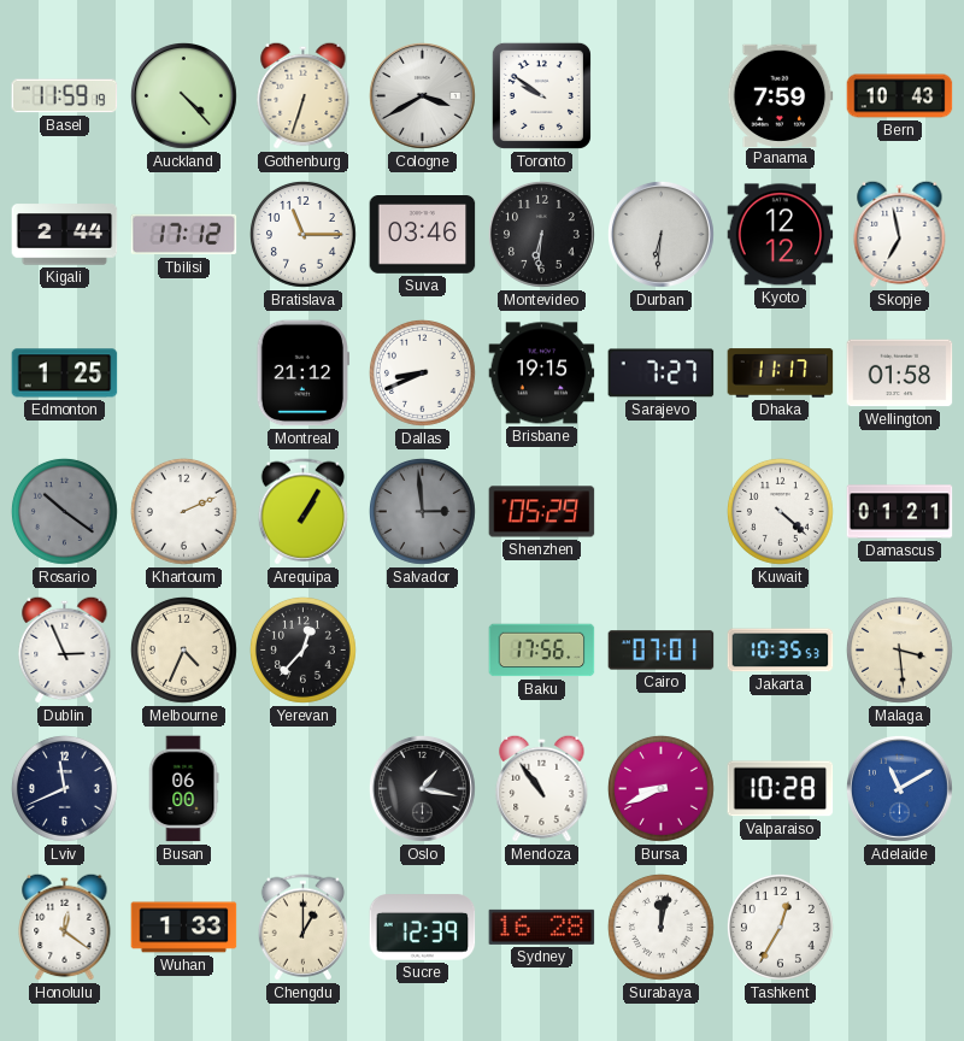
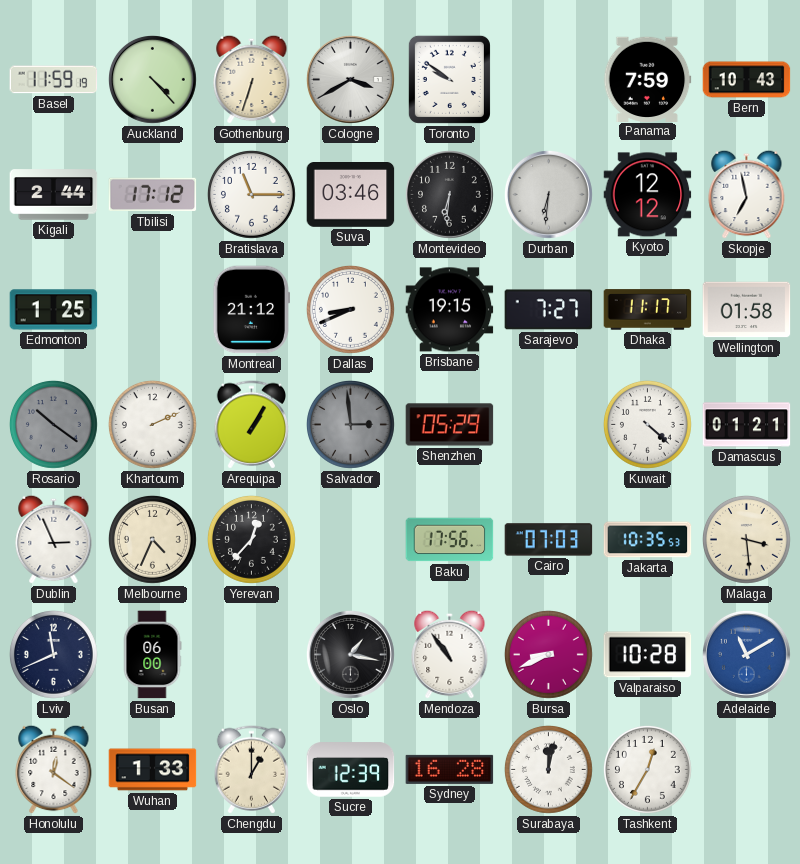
Cairo: 07:01 -> 07:03 (549, 540)
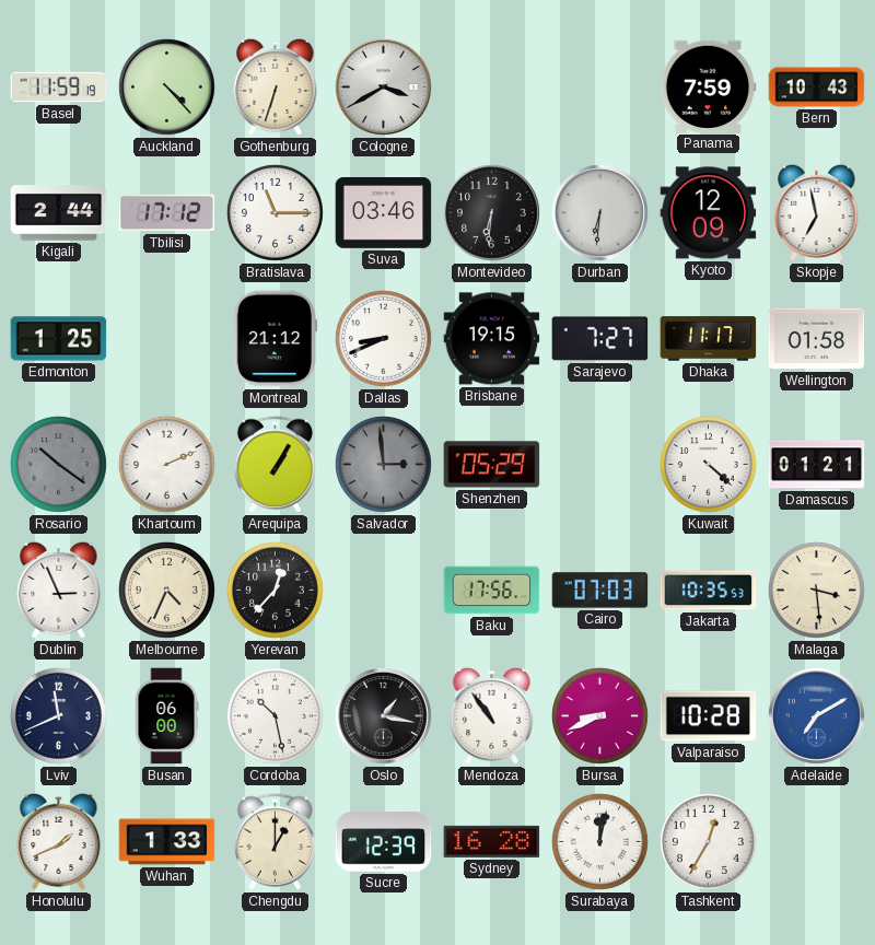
Toronto: 9:51 -> none (449, 79)
Kyoto: 12:12 -> 12:09 (709, 213)
Cordoba: none -> 10:28 (275, 715)
Adelaide: 11:10 -> 7:10 (817, 716)
Honolulu: 12:21 -> 1:41 (59, 841)
